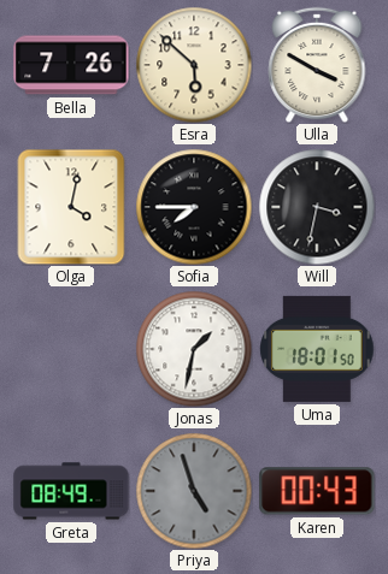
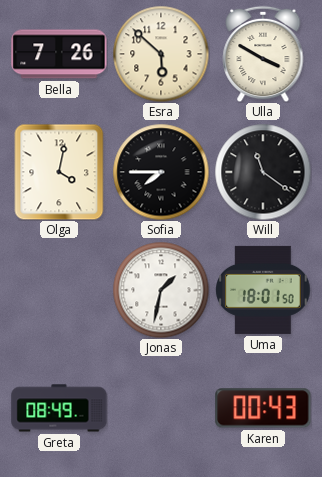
Will: 3:32 -> 11:21 (263, 172)
Priya: 4:57 -> none (194, 491)
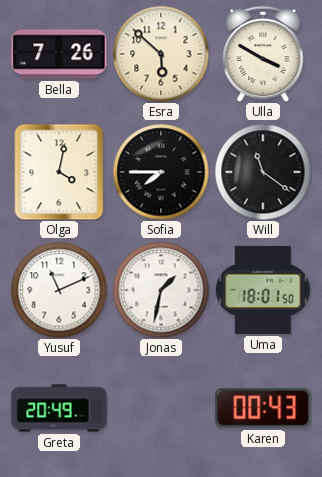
Yusuf: none -> 11:11 (59, 290)
Greta: 08:49 -> 20:49 (59, 408)
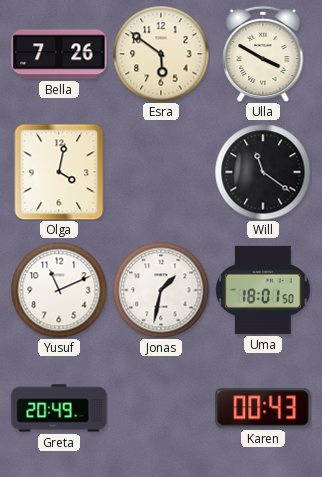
Esra: 5:52 -> 5:51 (161, 54)
Sofia: 7:45 -> none (161, 172)
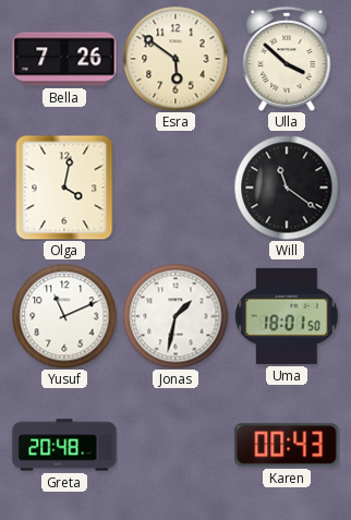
Ulla: 3:50 -> 3:52 (287, 59)
Greta: 20:49 -> 20:48 (64, 445)
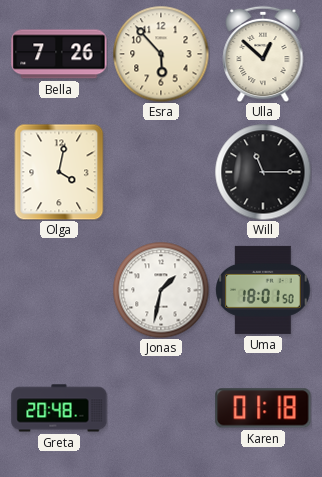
Esra: 5:51 -> 5:53 (161, 54)
Ulla: 3:52 -> 12:52 (263, 54)
Will: 11:21 -> 11:15 (263, 172)
Yusuf: 11:11 -> none (64, 316)
Karen: 00:43 -> 01:18 (263, 408)
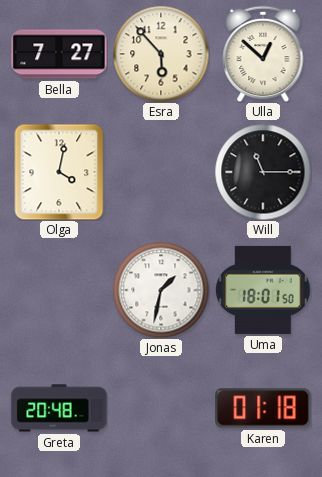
Bella: 7:26 -> 7:27 (59, 54)
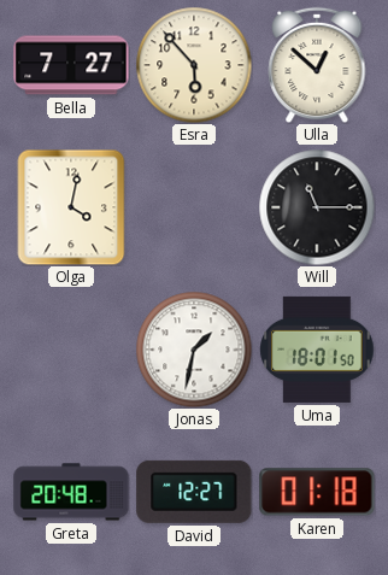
David: none -> 12:27 (194, 492)
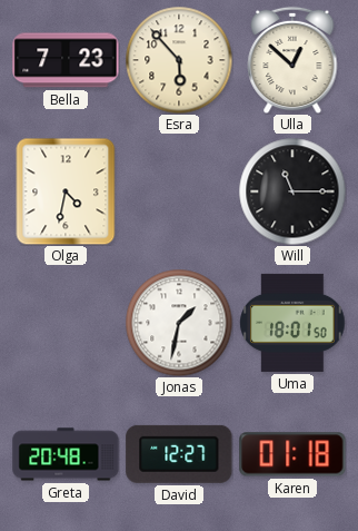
Bella: 7:27 -> 7:23 (66, 60)
Olga: 4:02 -> 4:32 (66, 191)
